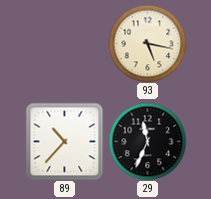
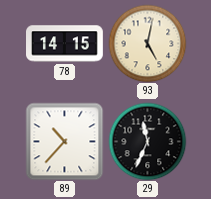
78: none -> 14:15 (65, 44)
93: 5:17 -> 5:02 (147, 43)
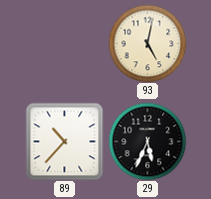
78: 14:15 -> none (65, 44)
29: 11:34 -> 5:34 (147, 141)
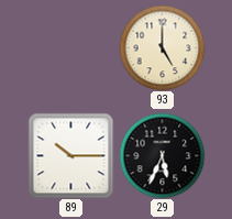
93: 5:02 -> 5:00 (162, 47)
89: 10:37 -> 10:15 (70, 155)
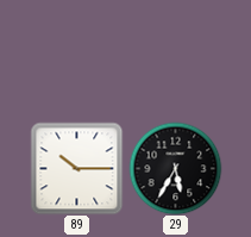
93: 5:00 -> none (162, 47)
29: 5:34 -> 5:35 (175, 168)
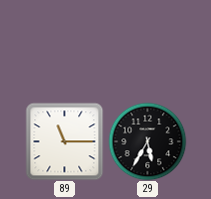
89: 10:15 -> 11:15 (64, 141)
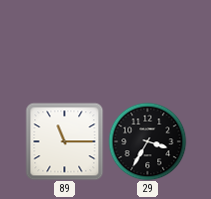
29: 5:35 -> 3:35 (147, 141)
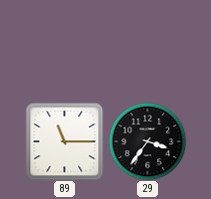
29: 3:35 -> 3:36 (147, 141)
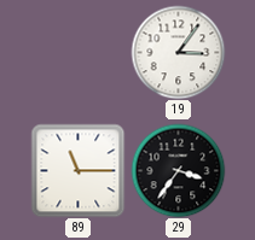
19: none -> 3:06 (178, 52)
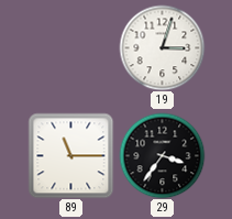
19: 3:06 -> 3:03 (162, 47)
